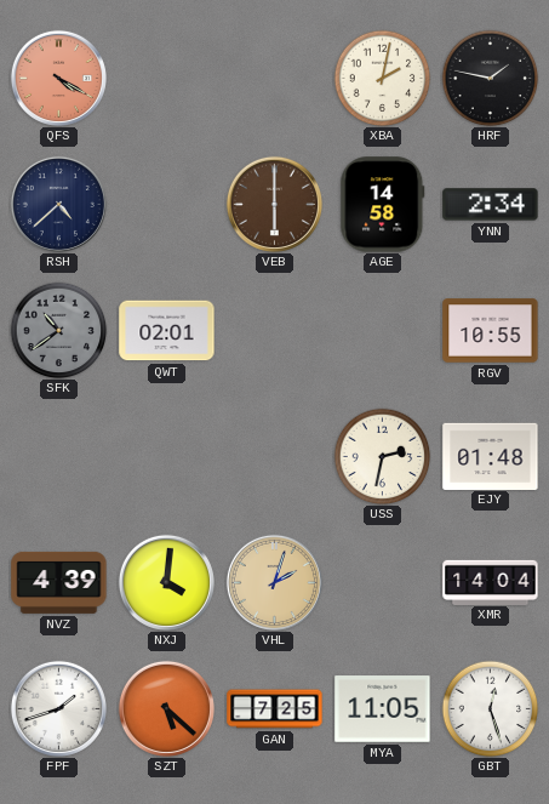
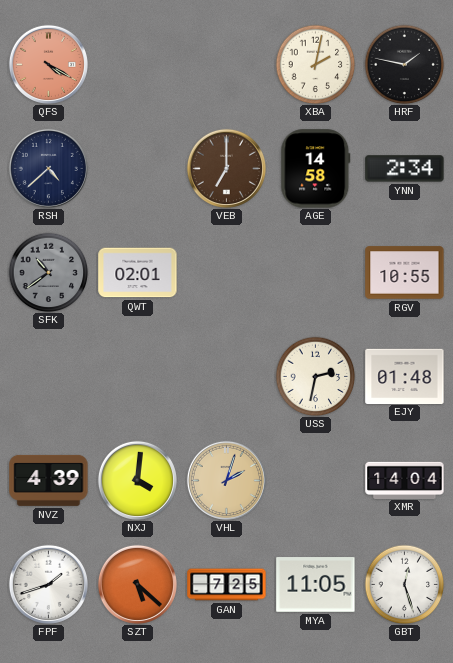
VEB: 6:00 -> 7:00 (226, 168)
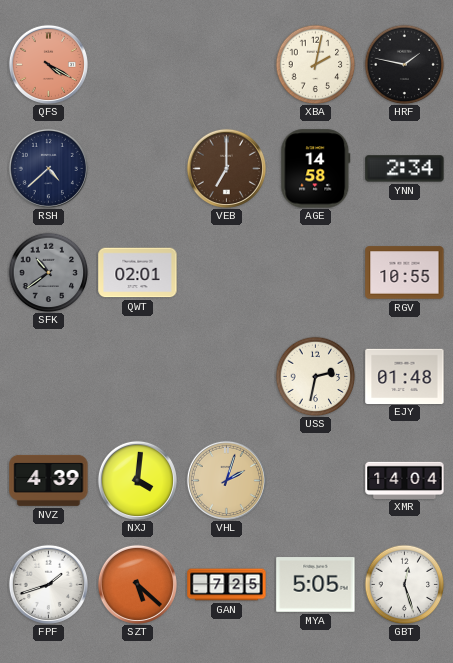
MYA: 11:05 -> 5:05 (316, 585)
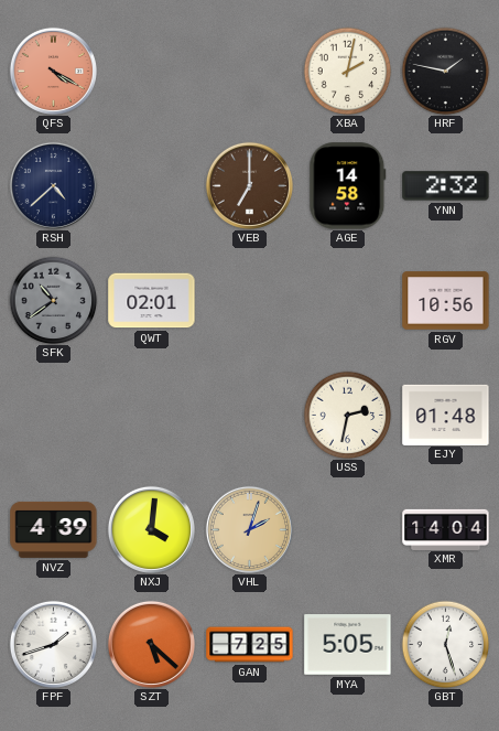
YNN: 2:34 -> 2:32 (446, 186)
RGV: 10:55 -> 10:56 (446, 301)
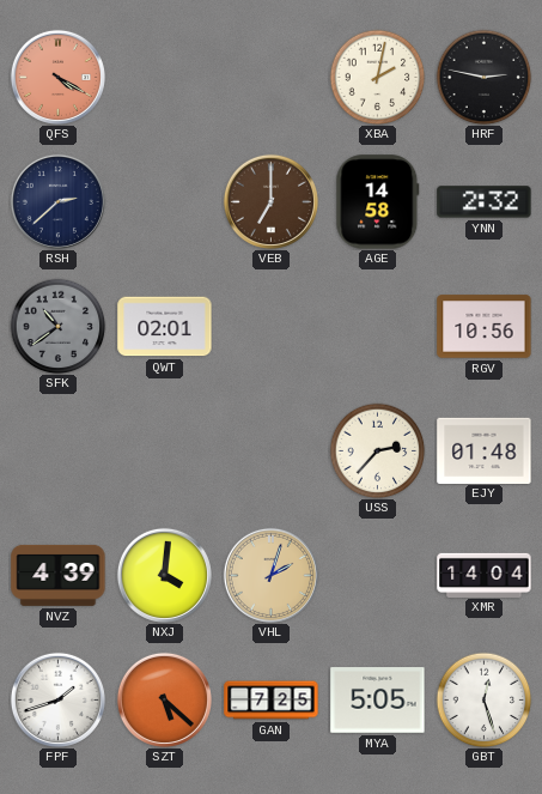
HRF: 1:47 -> 2:47 (483, 77)
RSH: 4:38 -> 2:38 (57, 201)
USS: 2:32 -> 2:37 (377, 450)
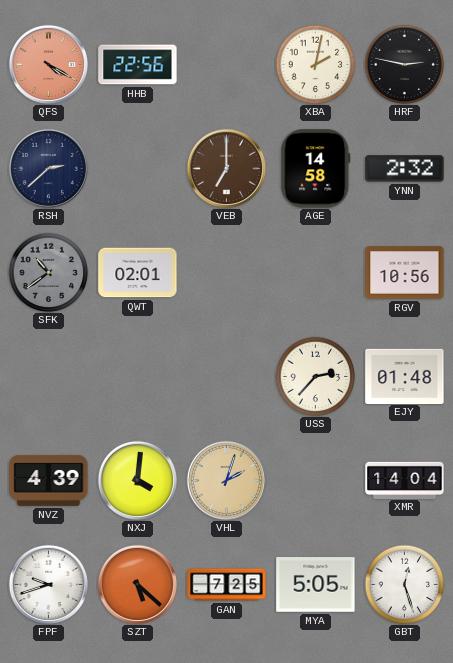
HHB: none -> 22:56 (138, 65)
FPF: 1:42 -> 9:42 (48, 584)
